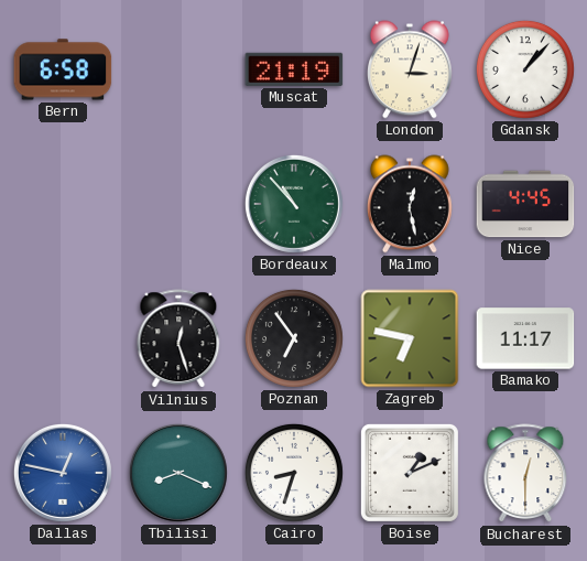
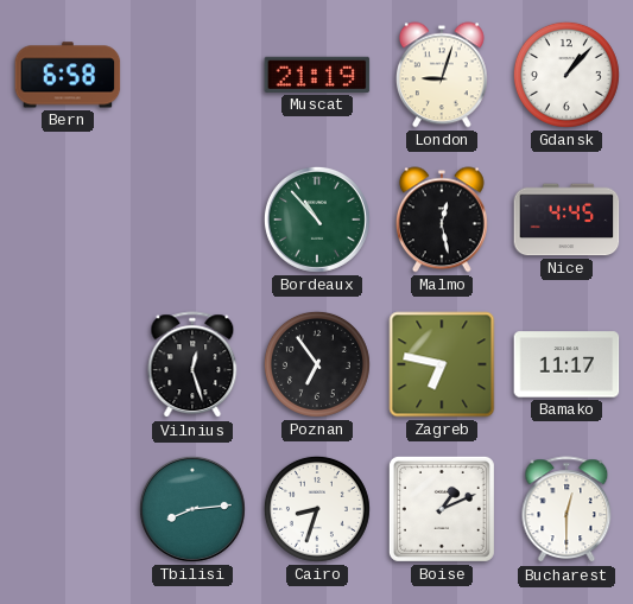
London: 3:03 -> 9:03 (442, 75)
Dallas: 12:47 -> none (63, 473)
Tbilisi: 8:19 -> 8:14 (192, 509)
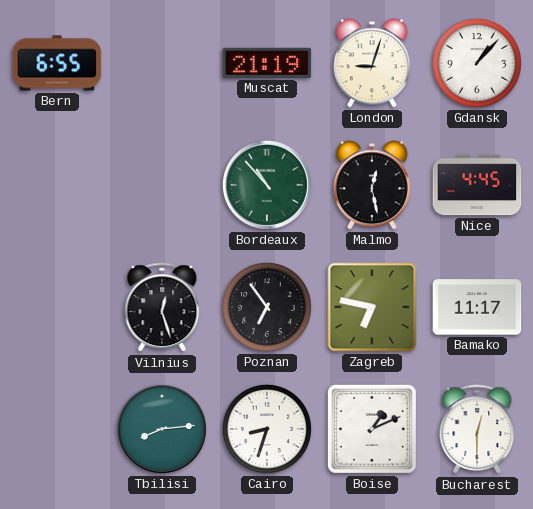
Bern: 6:58 -> 6:55 (57, 63)
